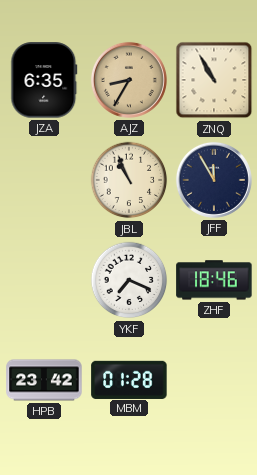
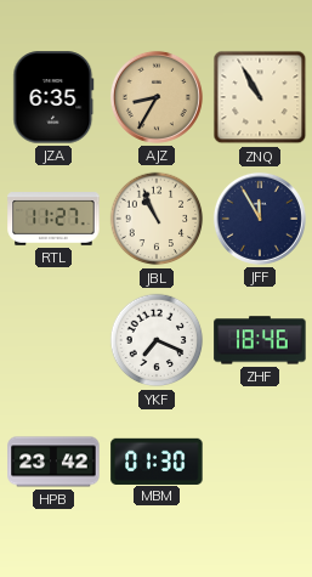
RTL: none -> 11:27 (53, 219)
MBM: 01:28 -> 01:30 (157, 460)
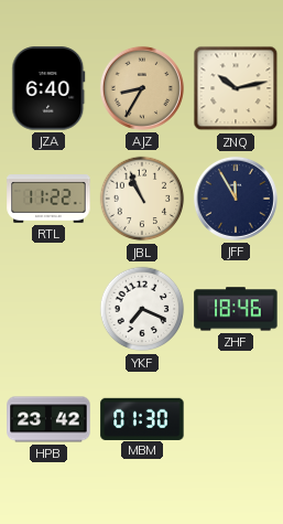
JZA: 6:35 -> 6:40 (48, 88)
ZNQ: 10:55 -> 10:13 (236, 88)
RTL: 11:27 -> 11:22 (48, 199)
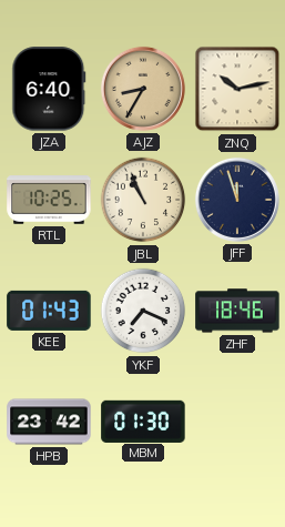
RTL: 11:22 -> 10:25 (49, 200)
JFF: 11:55 -> 11:57 (237, 200)
KEE: none -> 01:43 (49, 311)
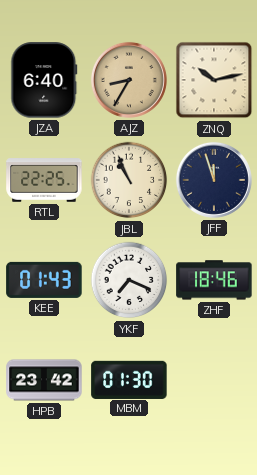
RTL: 10:25 -> 22:25 (44, 180)
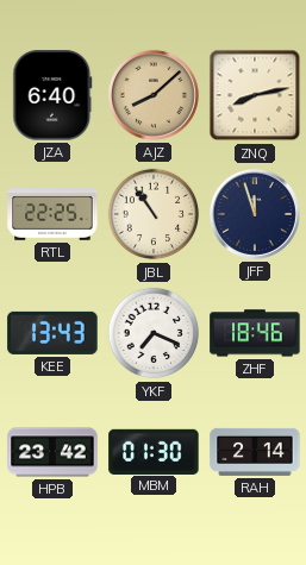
AJZ: 8:35 -> 8:08 (154, 95)
ZNQ: 10:13 -> 8:13 (255, 95)
JBL: 10:56 -> 10:54 (154, 214)
KEE: 01:43 -> 13:43 (52, 333)
RAH: none -> 2:14 (255, 452)
